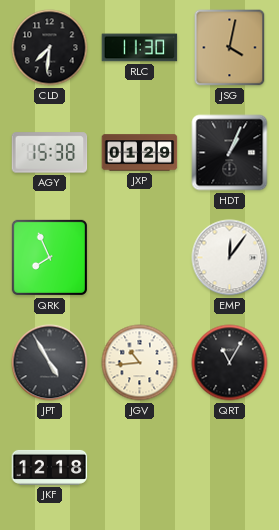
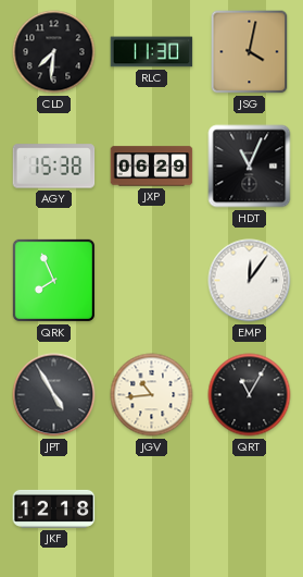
JXP: 01:29 -> 06:29 (152, 167)
HDT: 1:04 -> 11:04 (250, 167)
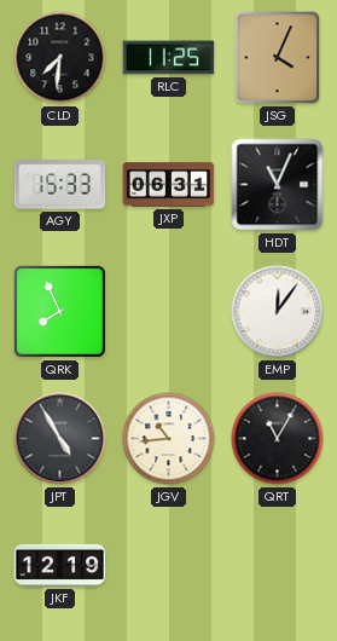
RLC: 11:30 -> 11:25 (169, 58)
JSG: 4:02 -> 4:04 (278, 58)
AGY: 15:38 -> 15:33 (60, 185)
JXP: 06:29 -> 06:31 (169, 185)
JKF: 12:18 -> 12:19 (60, 565)
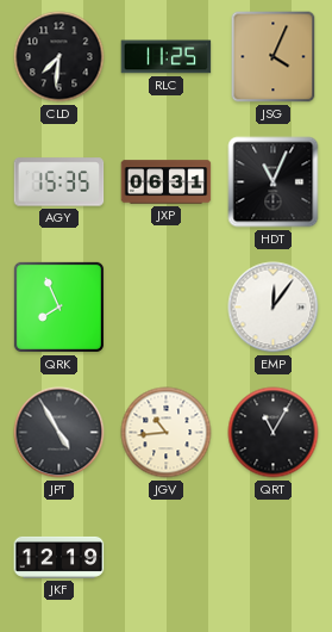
AGY: 15:33 -> 15:35 (59, 182)
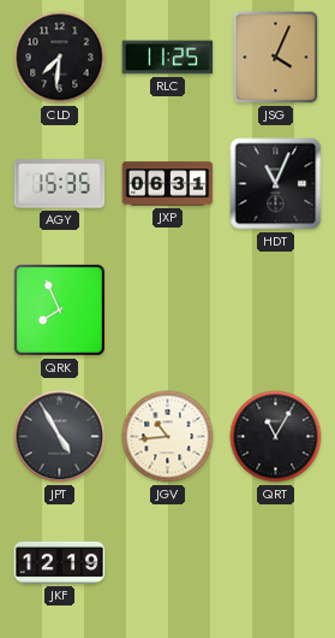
EMP: 12:06 -> none (274, 308)
